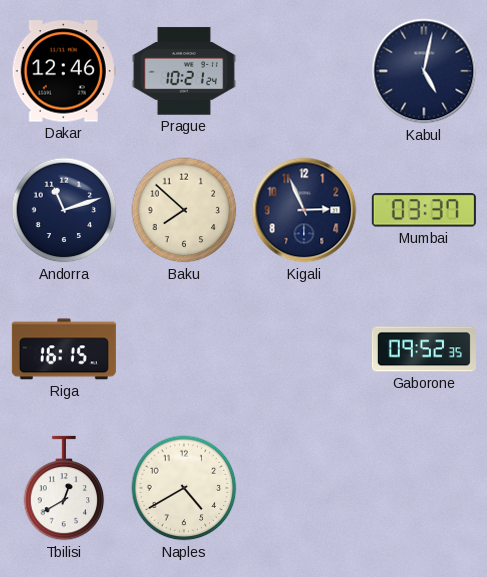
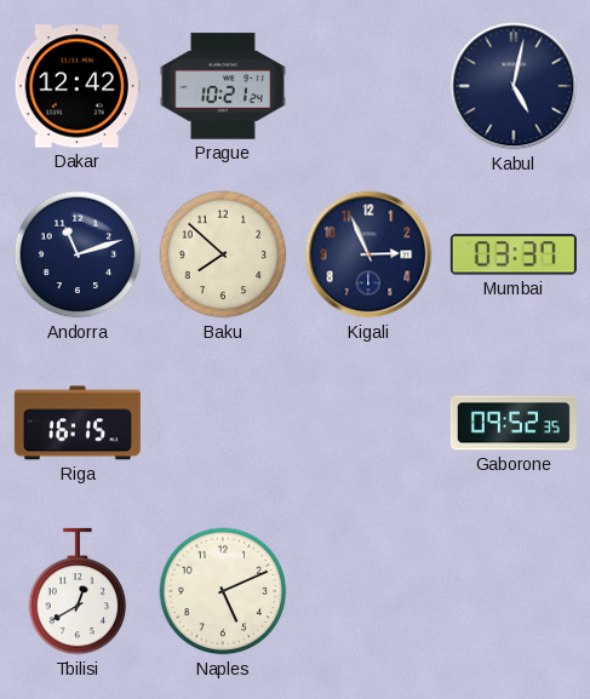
Dakar: 12:46 -> 12:42 (78, 86)
Naples: 4:40 -> 5:11 (223, 591)
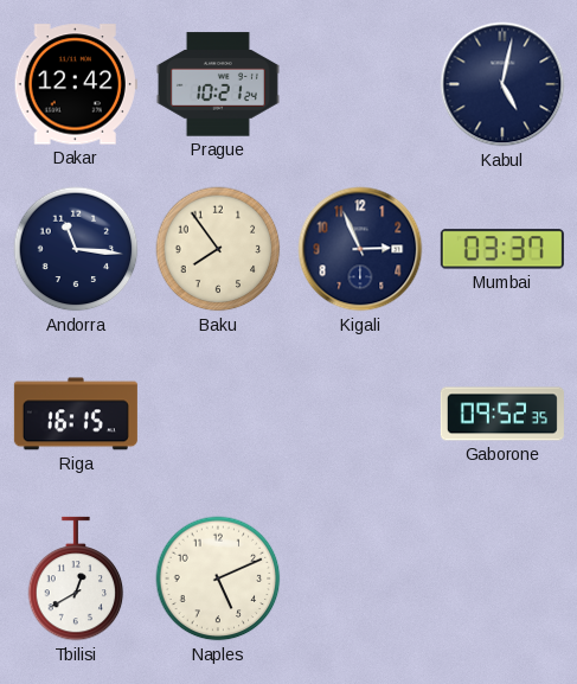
Andorra: 11:12 -> 11:16 (76, 249)
Baku: 7:52 -> 7:54 (218, 249)
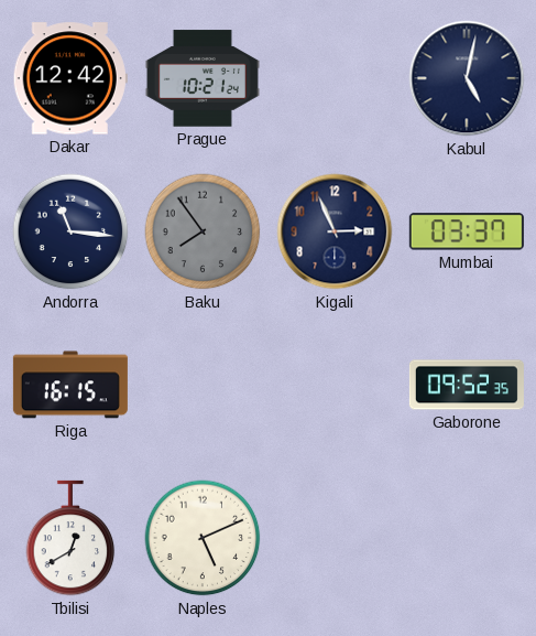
Baku dial: cream -> grey (203, 231)
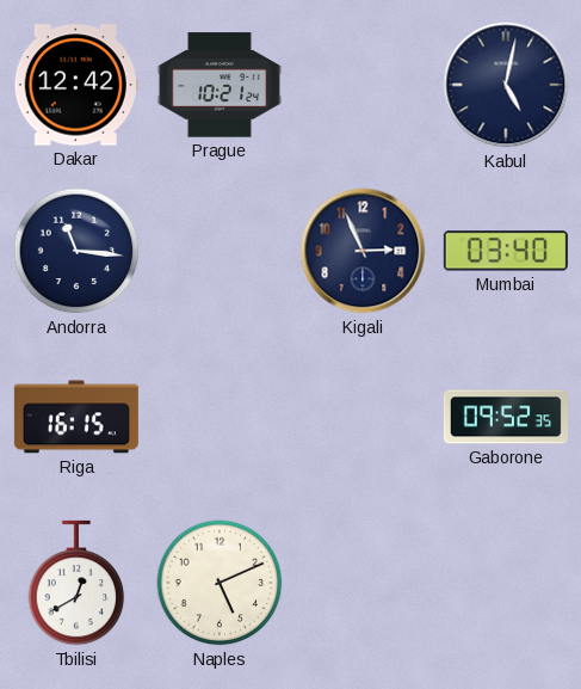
Baku: 7:54 -> none (203, 231)
Mumbai: 03:37 -> 03:40 (506, 251)
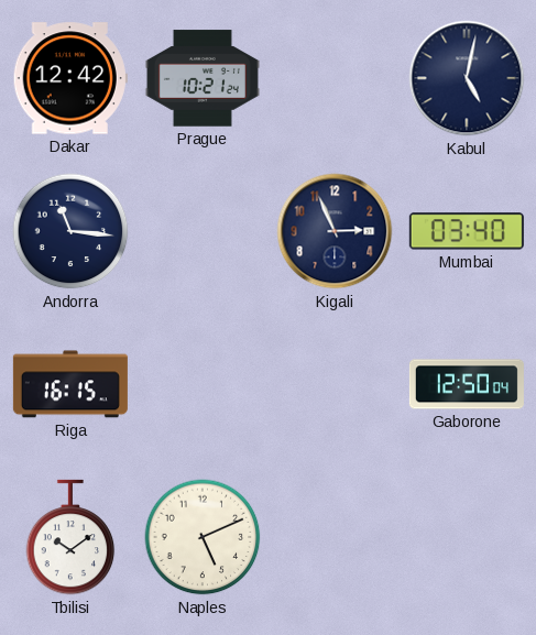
Gaborone: 09:52 -> 12:50 (467, 384)
Tbilisi: 12:40 -> 10:09 (70, 537)
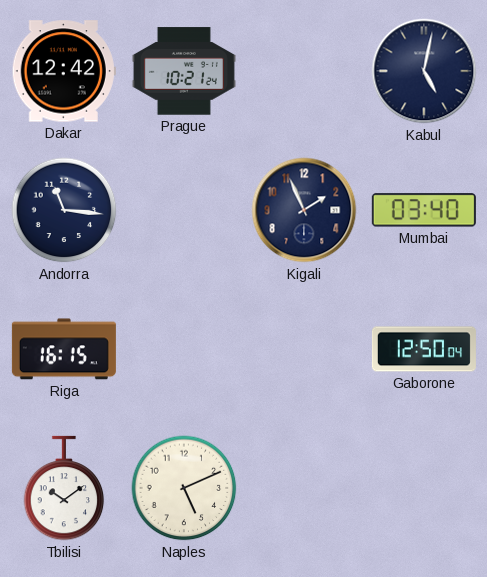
Kigali: 2:56 -> 1:56 (304, 210)
